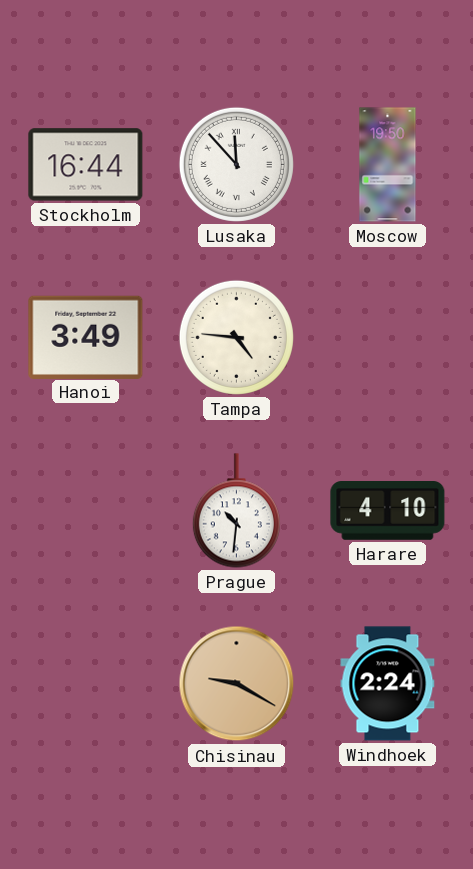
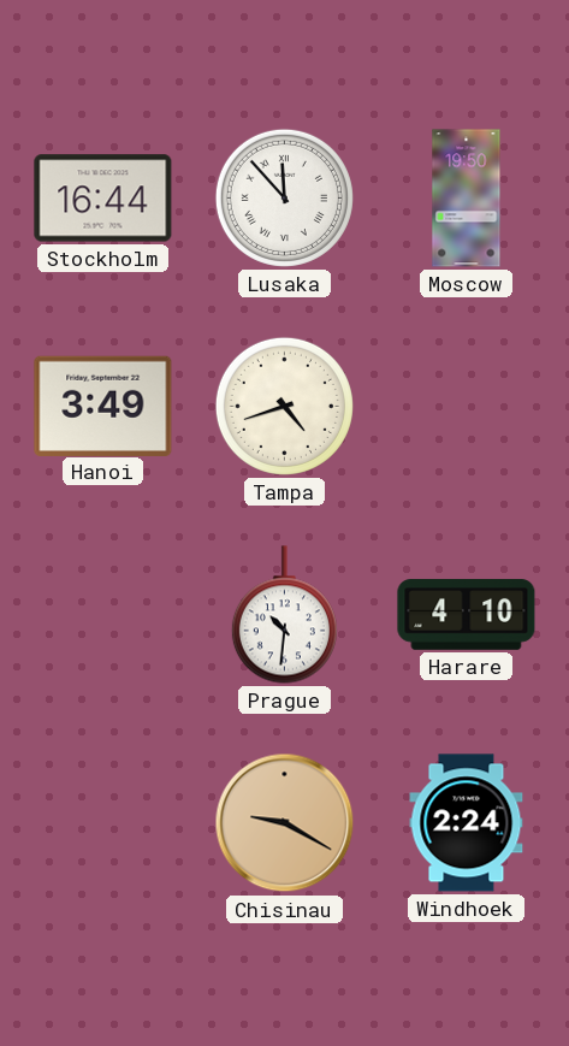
Tampa: 4:46 -> 4:42 (284, 406)
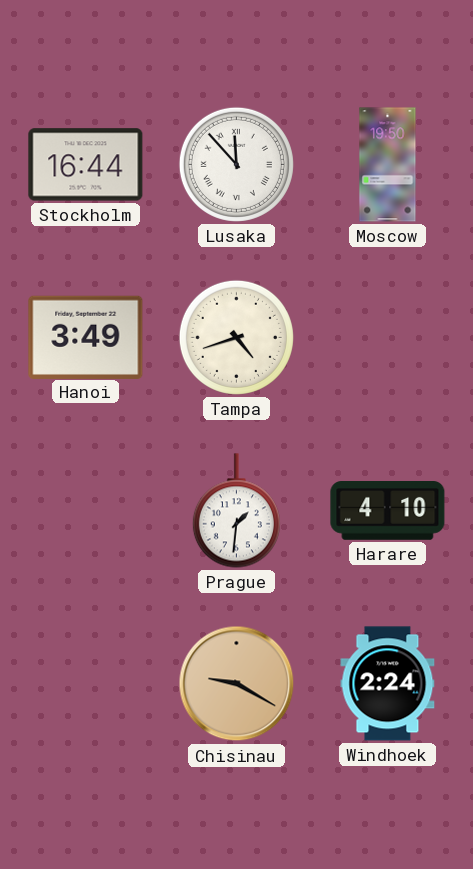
Prague: 10:31 -> 1:31 (236, 511)
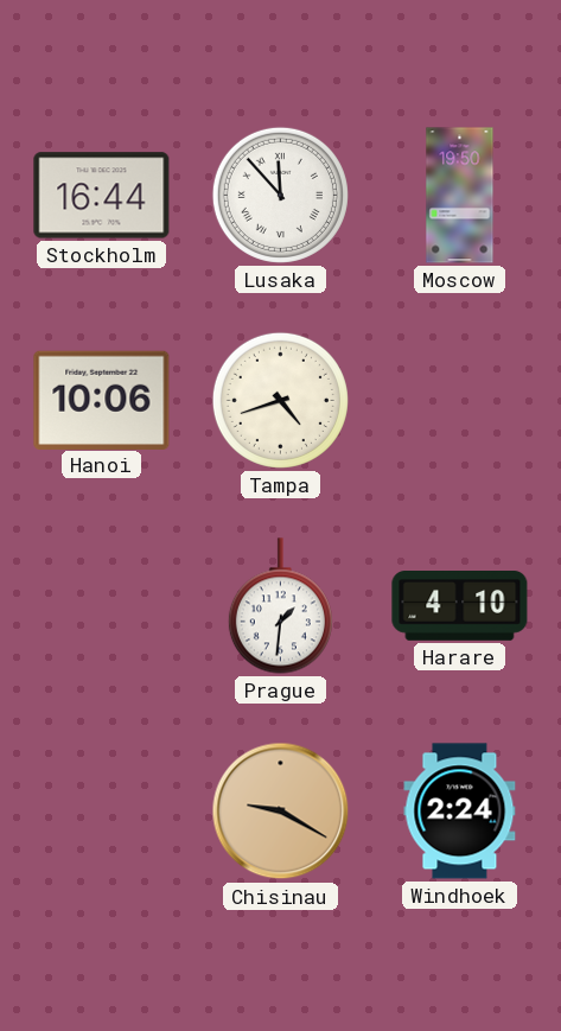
Hanoi: 3:49 -> 10:06 (102, 400)
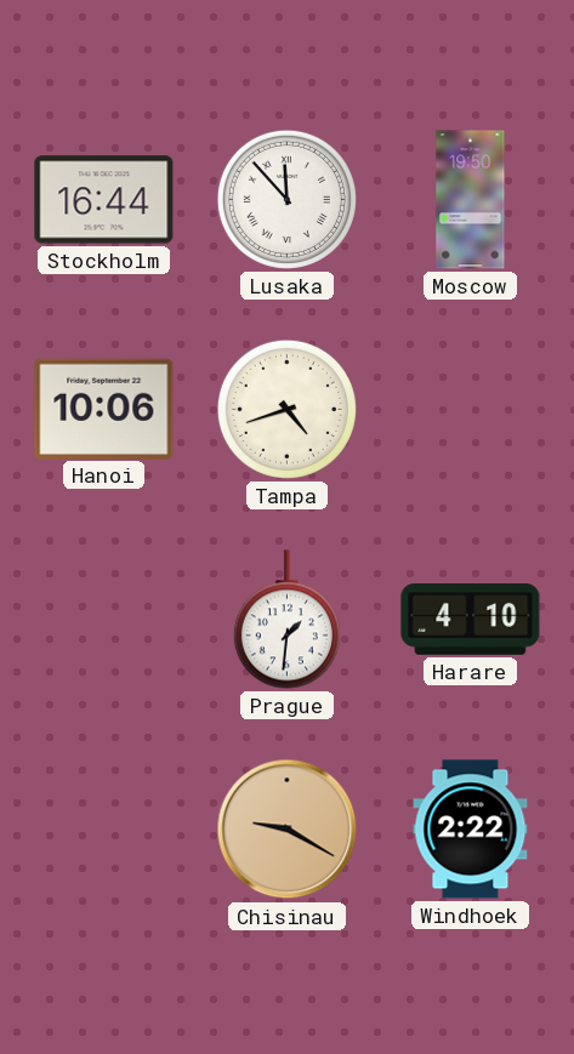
Windhoek: 2:24 -> 2:22 (471, 830)
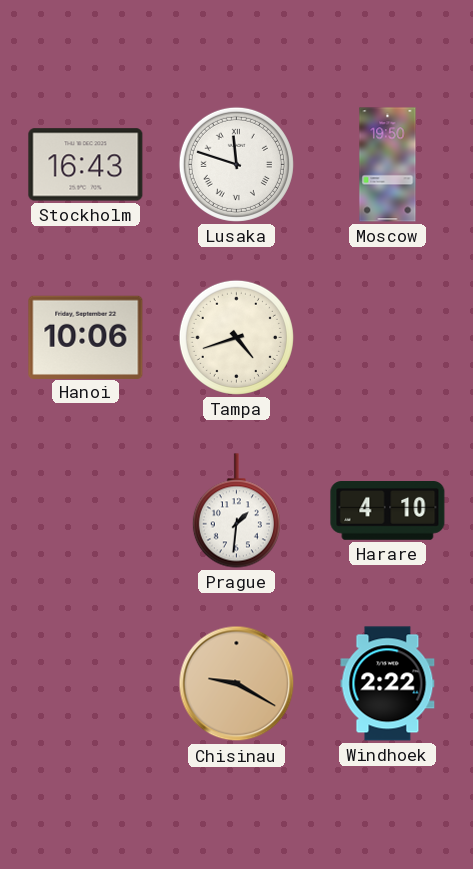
Stockholm: 16:44 -> 16:43 (86, 165)
Lusaka: 11:53 -> 11:48 (236, 164)
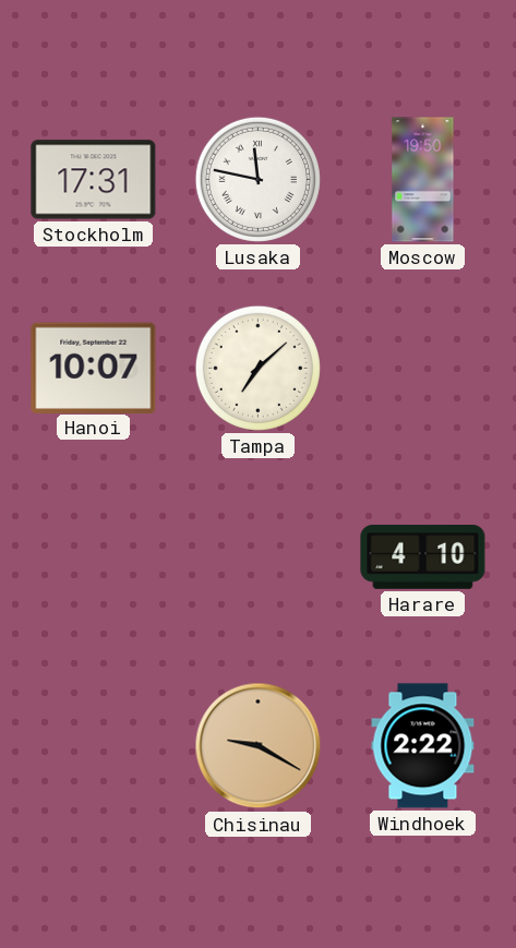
Stockholm: 16:43 -> 17:31 (94, 180)
Lusaka: 11:48 -> 11:47 (257, 179)
Hanoi: 10:06 -> 10:07 (94, 368)
Tampa: 4:42 -> 7:08 (257, 368)
Prague: 1:31 -> none (236, 511)
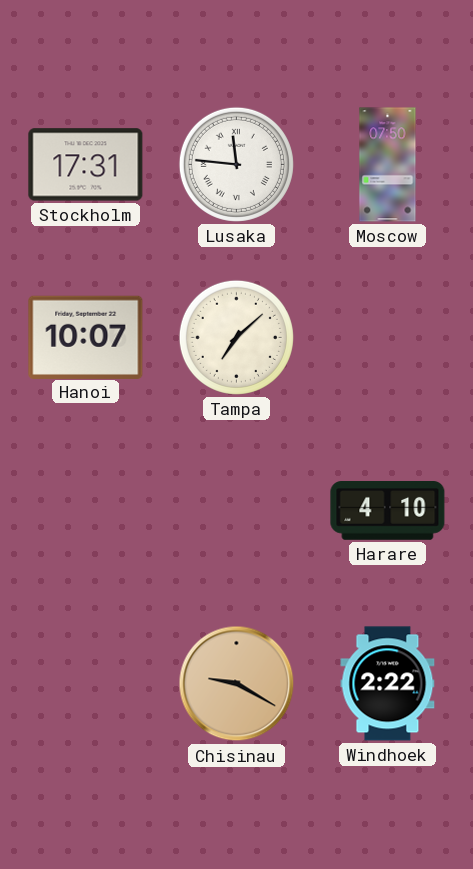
Lusaka: 11:47 -> 11:46 (236, 164)
Moscow: 19:50 -> 07:50 (388, 165)
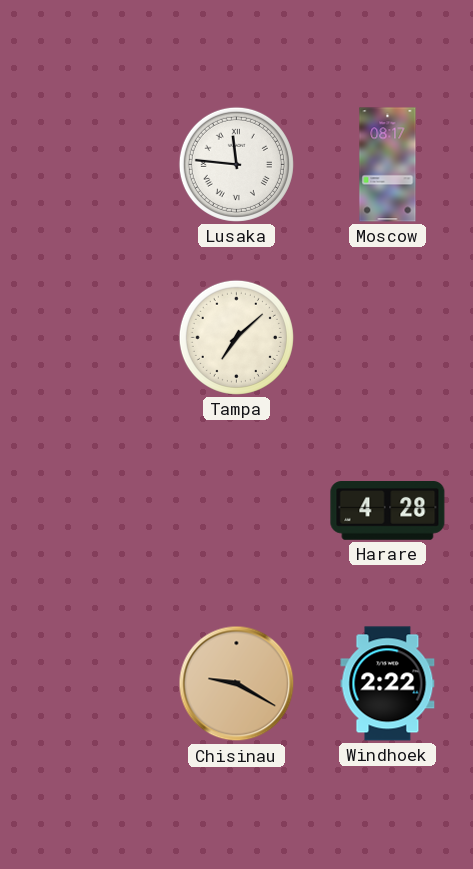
Stockholm: 17:31 -> none (86, 165)
Moscow: 07:50 -> 08:17 (388, 165)
Hanoi: 10:07 -> none (86, 337)
Harare: 4:10 -> 4:28 (388, 511)
